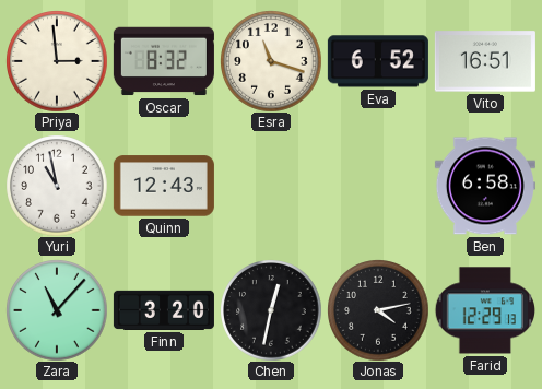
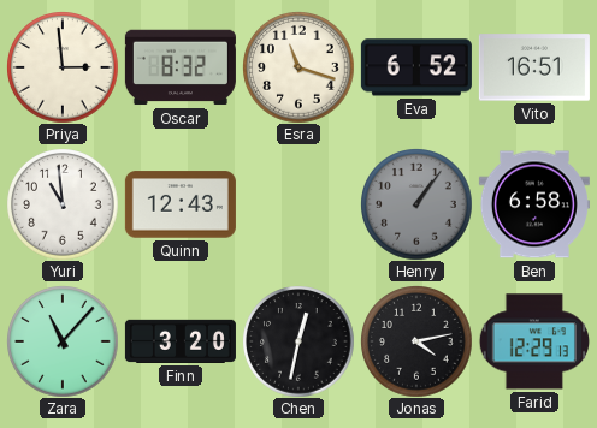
Yuri: 10:58 -> 10:59 (63, 204)
Henry: none -> 1:06 (416, 204)
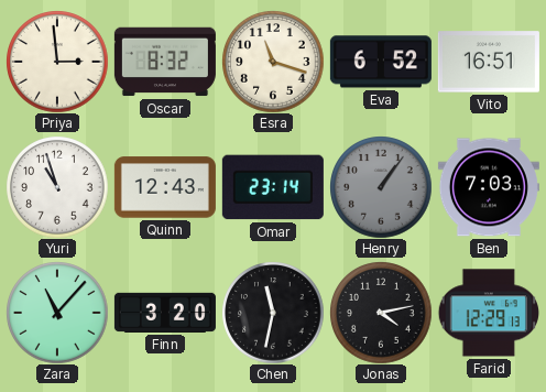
Yuri: 10:59 -> 10:57 (57, 187)
Omar: none -> 23:14 (273, 187)
Ben: 6:58 -> 7:03 (489, 187)
Chen: 12:32 -> 11:32 (273, 313)
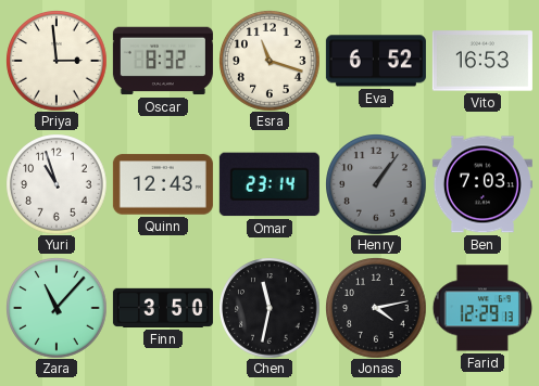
Vito: 16:51 -> 16:53 (482, 61)
Finn: 3:20 -> 3:50 (163, 308)
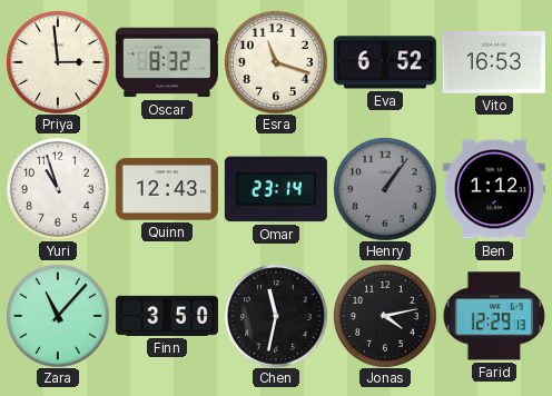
Ben: 7:03 -> 1:12 (494, 189)
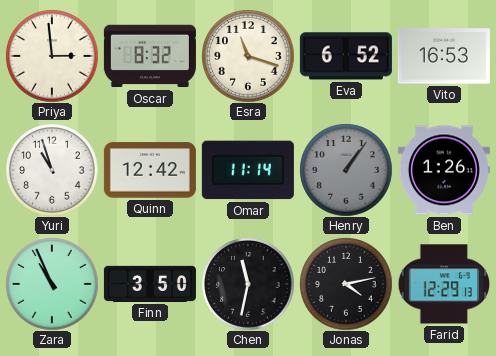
Quinn: 12:43 -> 12:42 (150, 170)
Omar: 23:14 -> 11:14 (248, 170)
Ben: 1:12 -> 1:26 (444, 170)
Zara: 11:07 -> 10:56 (52, 284)
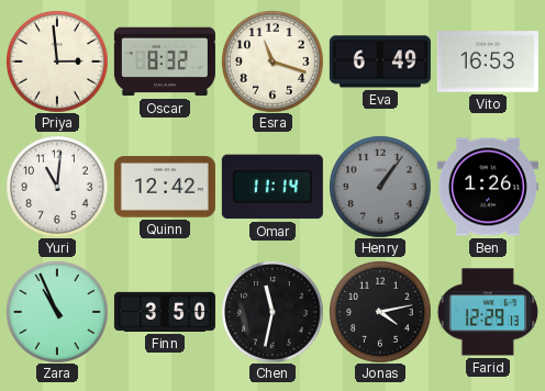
Eva: 6:52 -> 6:49 (380, 62)
Yuri: 10:57 -> 11:01 (57, 187)
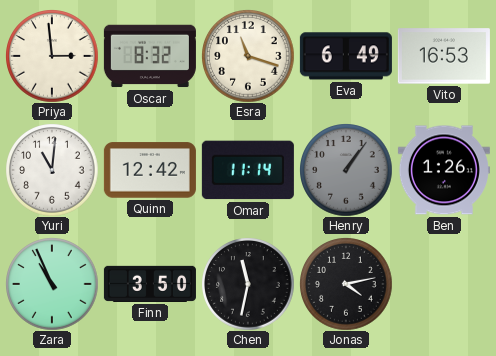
Farid: 12:29 -> none (487, 312)
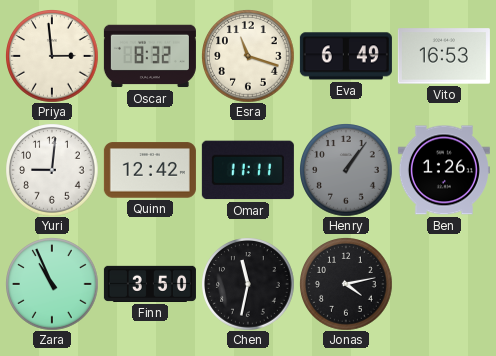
Yuri: 11:01 -> 9:01 (52, 170)
Omar: 11:14 -> 11:11 (248, 170)
